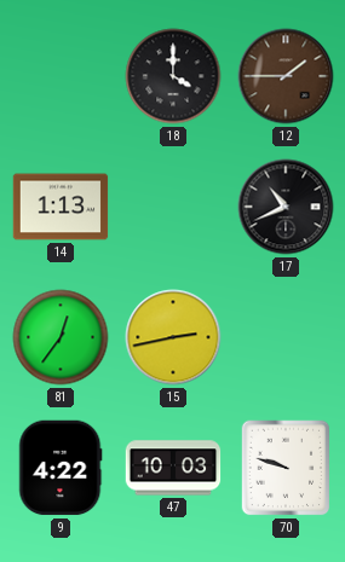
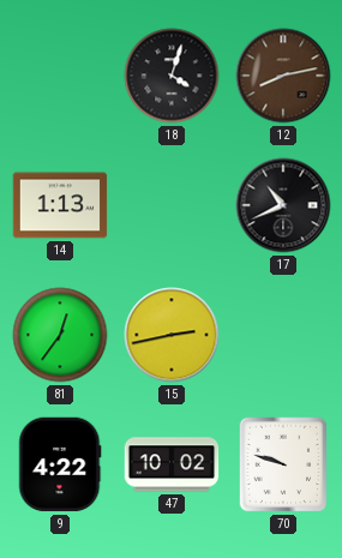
18: 4:00 -> 4:03 (172, 76)
12: 1:45 -> 8:13 (283, 76)
47: 10:03 -> 10:02 (172, 464)
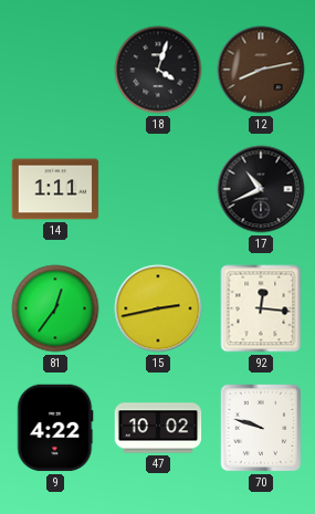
14: 1:13 -> 1:11 (55, 189)
92: none -> 12:16 (261, 308)
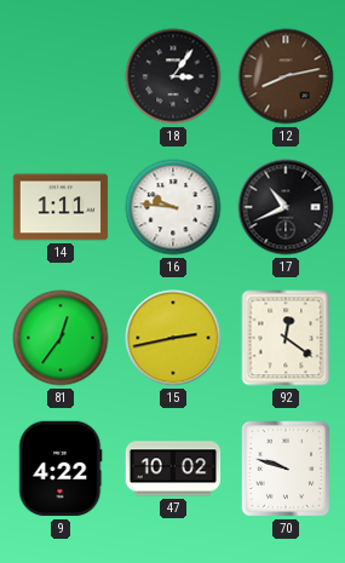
18: 4:03 -> 3:06 (173, 76)
16: none -> 9:46 (173, 207)
92: 12:16 -> 12:21 (286, 338)
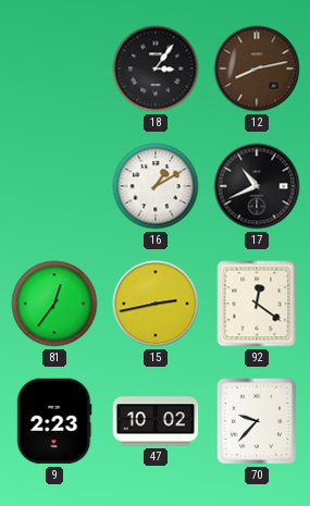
14: 1:11 -> none (61, 207)
16: 9:46 -> 1:10 (156, 186)
9: 4:22 -> 2:23 (54, 421)
70: 9:48 -> 9:37 (257, 421)
